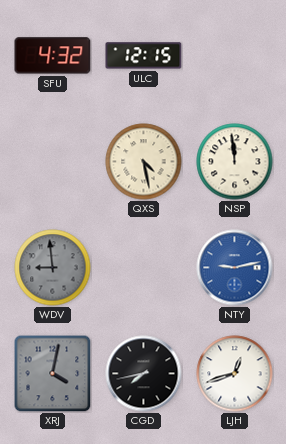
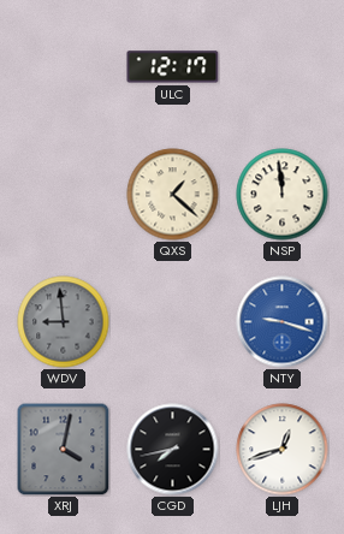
SFU: 4:32 -> none (53, 56)
ULC: 12:15 -> 12:17 (173, 67)
QXS: 4:28 -> 1:22 (173, 195)
NTY: 9:13 -> 9:18 (283, 322)
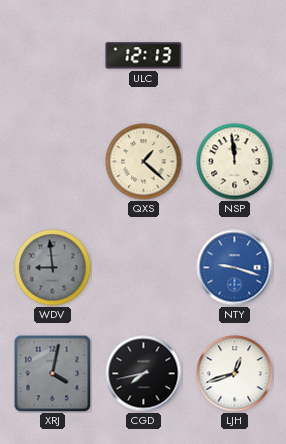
ULC: 12:17 -> 12:13 (144, 56)
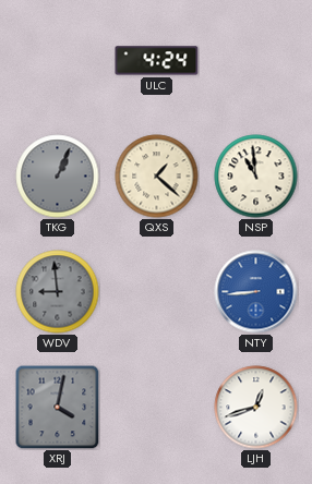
ULC: 12:13 -> 4:24 (157, 61)
TKG: none -> 1:04 (58, 177)
NSP: 11:59 -> 10:59 (256, 177)
NTY: 9:18 -> 8:44 (256, 292)
CGD: 7:43 -> none (144, 374)
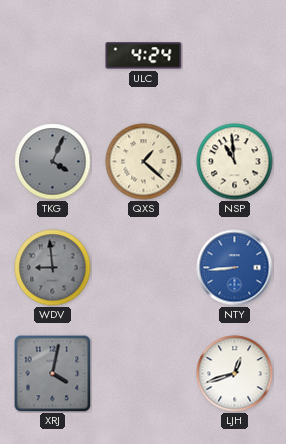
TKG: 1:04 -> 4:04 (53, 162)
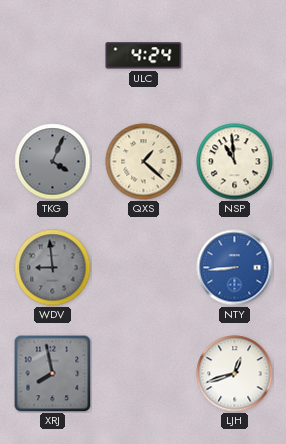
XRJ: 4:02 -> 7:58 (52, 373)
